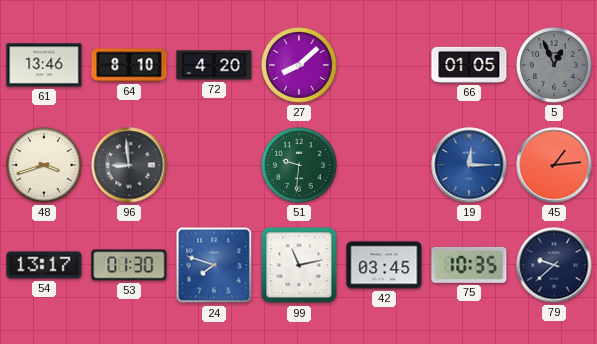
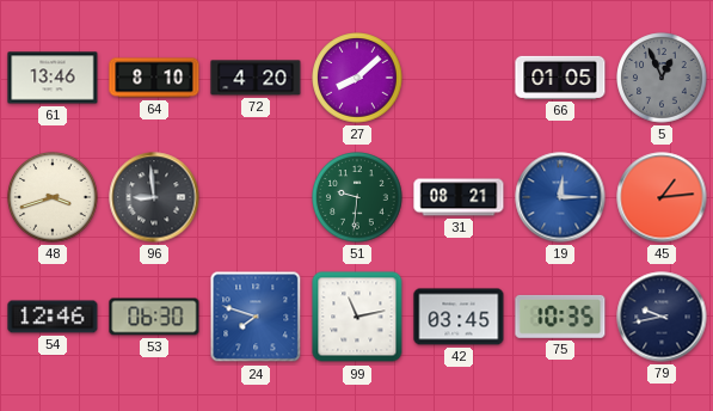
31: none -> 08:21 (459, 197)
54: 13:17 -> 12:46 (53, 317)
53: 01:30 -> 06:30 (154, 317)
79: 9:38 -> 9:43 (662, 317)
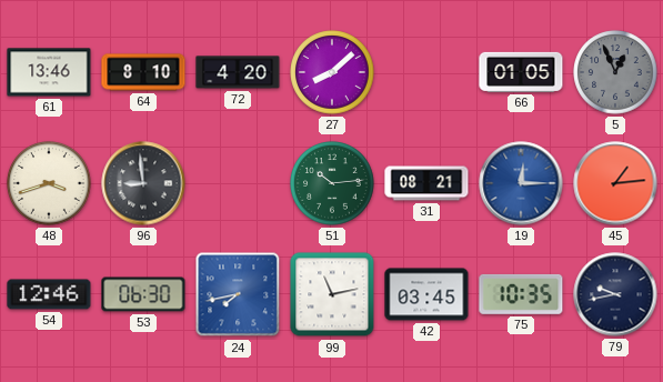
51: 9:31 -> 10:14 (332, 183)
24: 7:48 -> 7:43 (238, 294)
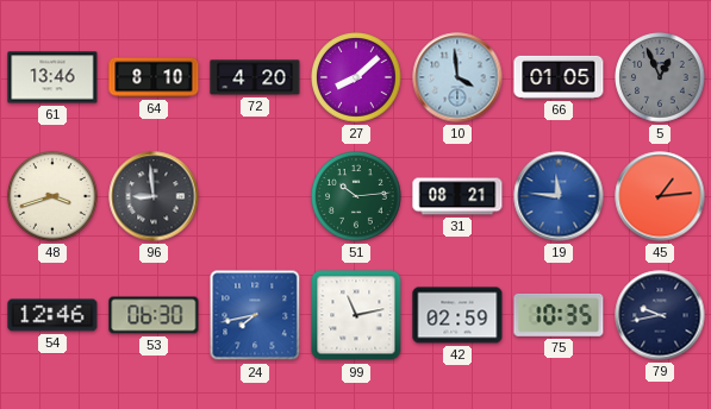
10: none -> 3:59 (457, 77)
19: 12:15 -> 11:46 (559, 196)
42: 03:45 -> 02:59 (457, 315)
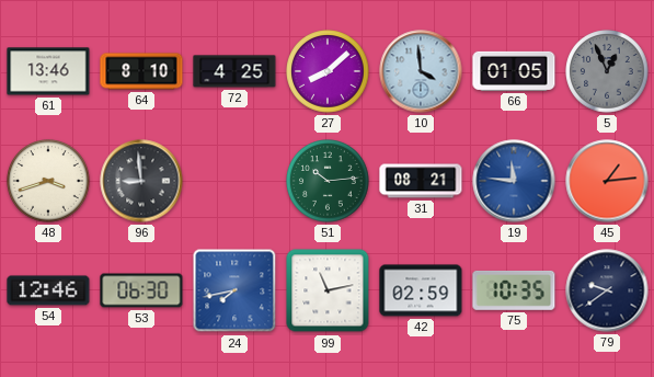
72: 4:20 -> 4:25 (234, 71)
79: 9:43 -> 9:39 (607, 290)
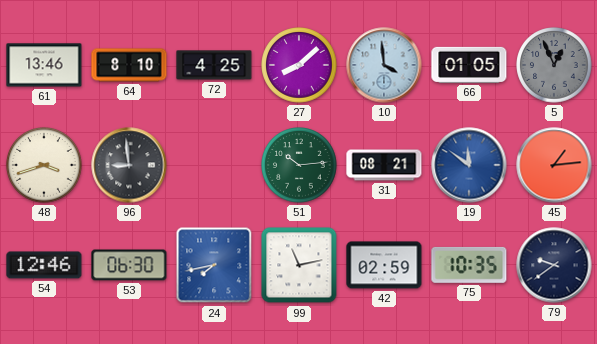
19: 11:46 -> 11:51 (469, 165)
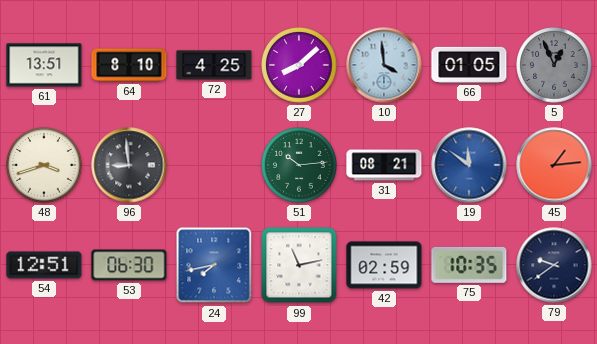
61: 13:46 -> 13:51 (44, 65)
54: 12:46 -> 12:51 (44, 265)
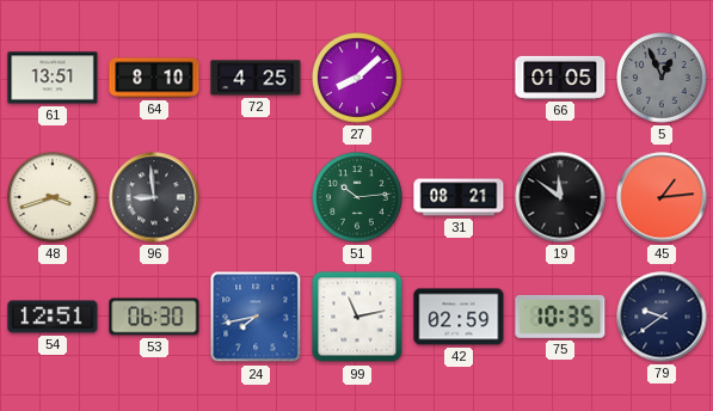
10: 3:59 -> none (384, 65)
19 dial: blue -> black (560, 197)
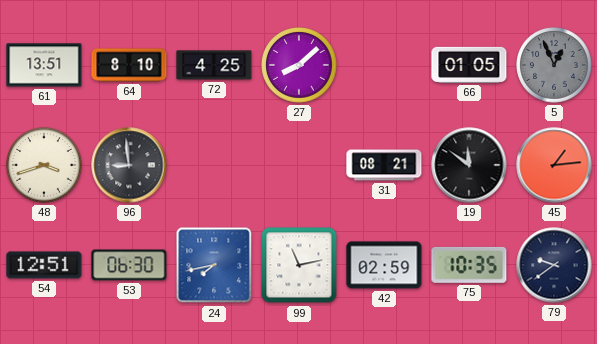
51: 10:14 -> none (357, 197)
